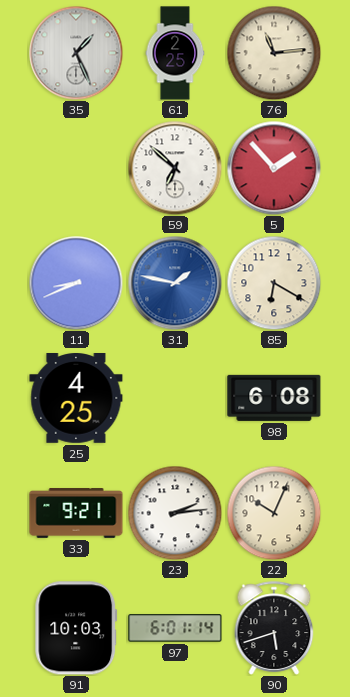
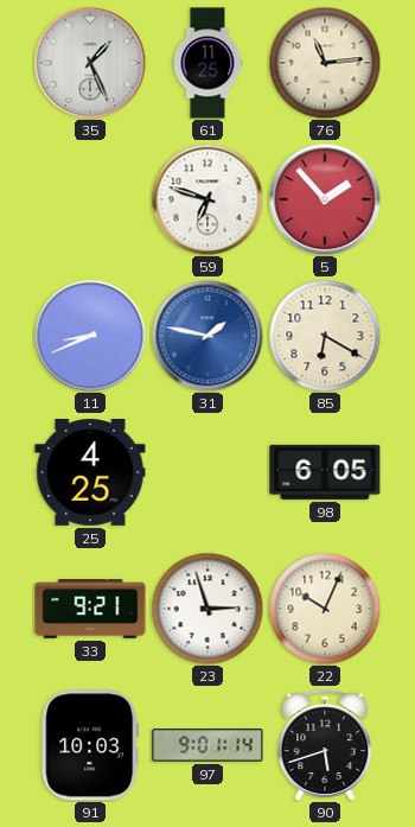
61: 2:25 -> 11:25 (207, 63)
59: 6:52 -> 6:48 (207, 199)
98: 6:08 -> 6:05 (325, 472)
23: 2:14 -> 2:57 (207, 609)
97: 6:01 -> 9:01 (207, 745)
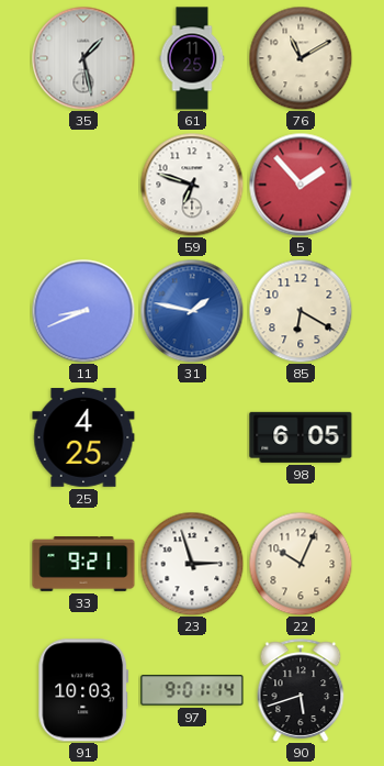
35: 1:26 -> 1:28 (83, 58)
76: 11:14 -> 11:10 (301, 58)
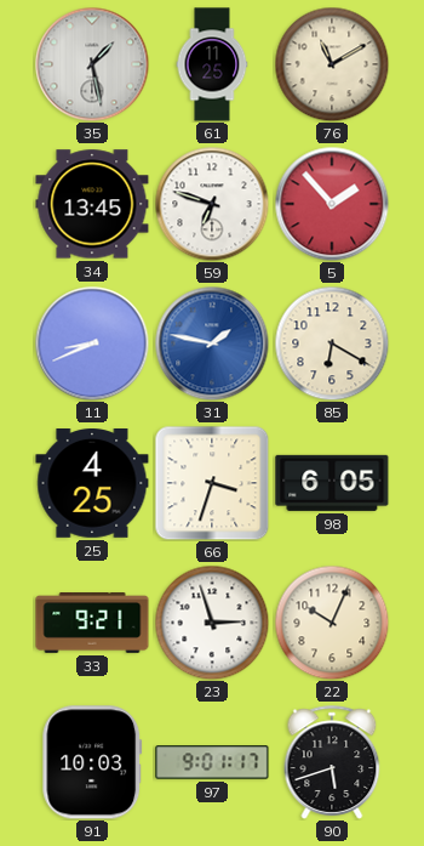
34: none -> 13:45 (92, 204)
66: none -> 3:33 (212, 483)
97: 9:01:14 -> 9:01:17 (212, 762)
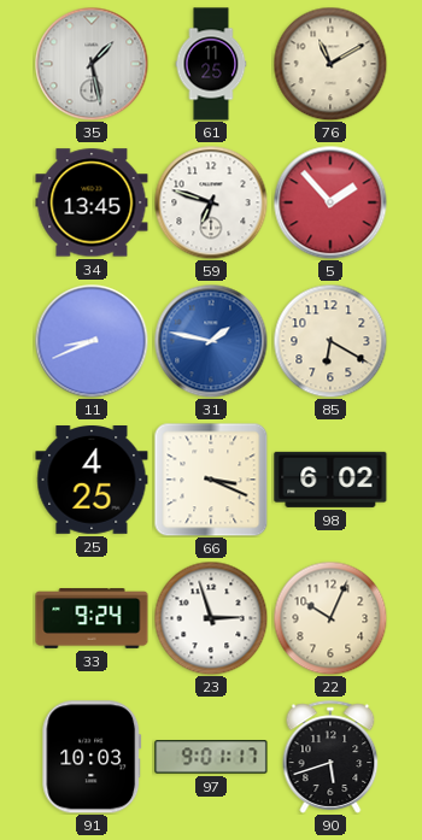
66: 3:33 -> 3:19 (211, 480)
98: 6:05 -> 6:02 (330, 480)
33: 9:21 -> 9:24 (92, 618)
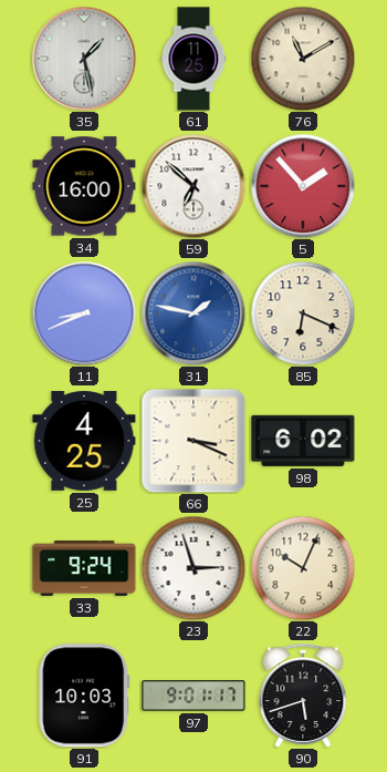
34: 13:45 -> 16:00 (84, 186)
59: 6:48 -> 6:52 (193, 186)
85: 6:20 -> 6:19 (303, 313)
